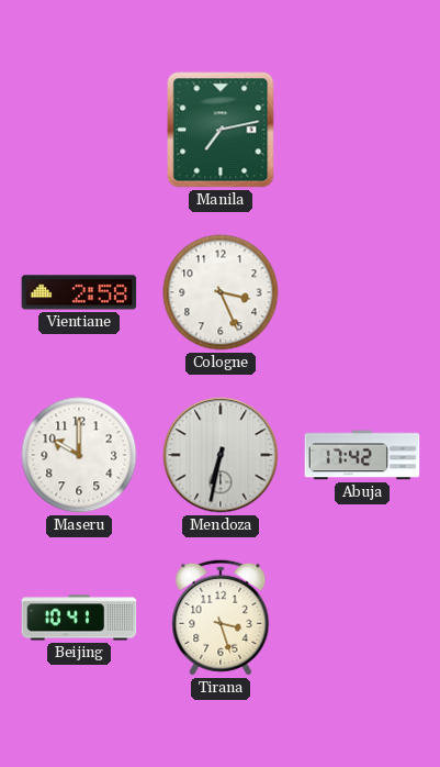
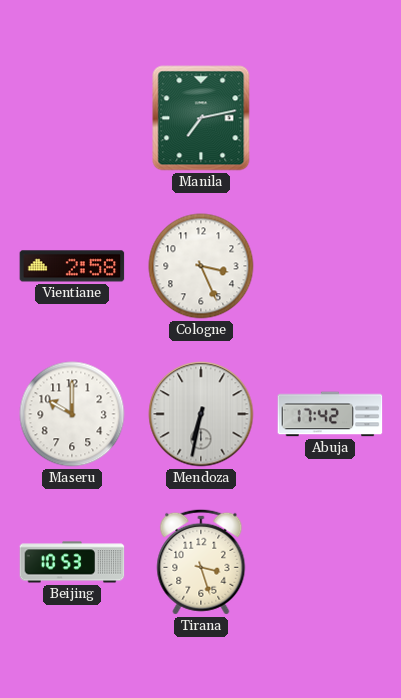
Beijing: 10:41 -> 10:53 (72, 562)
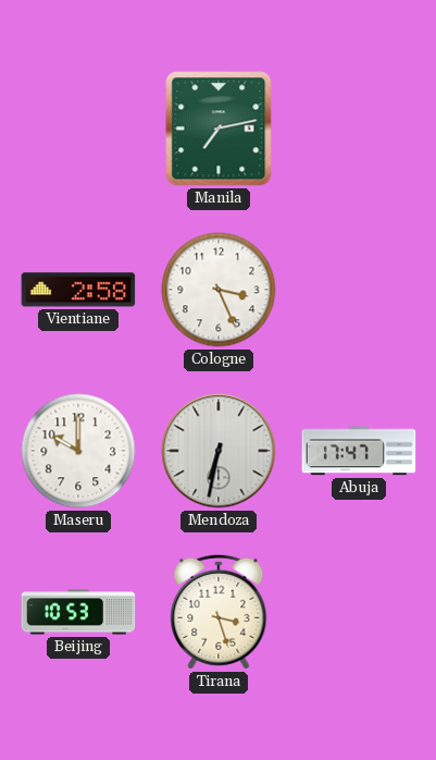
Abuja: 17:42 -> 17:47 (359, 451)
